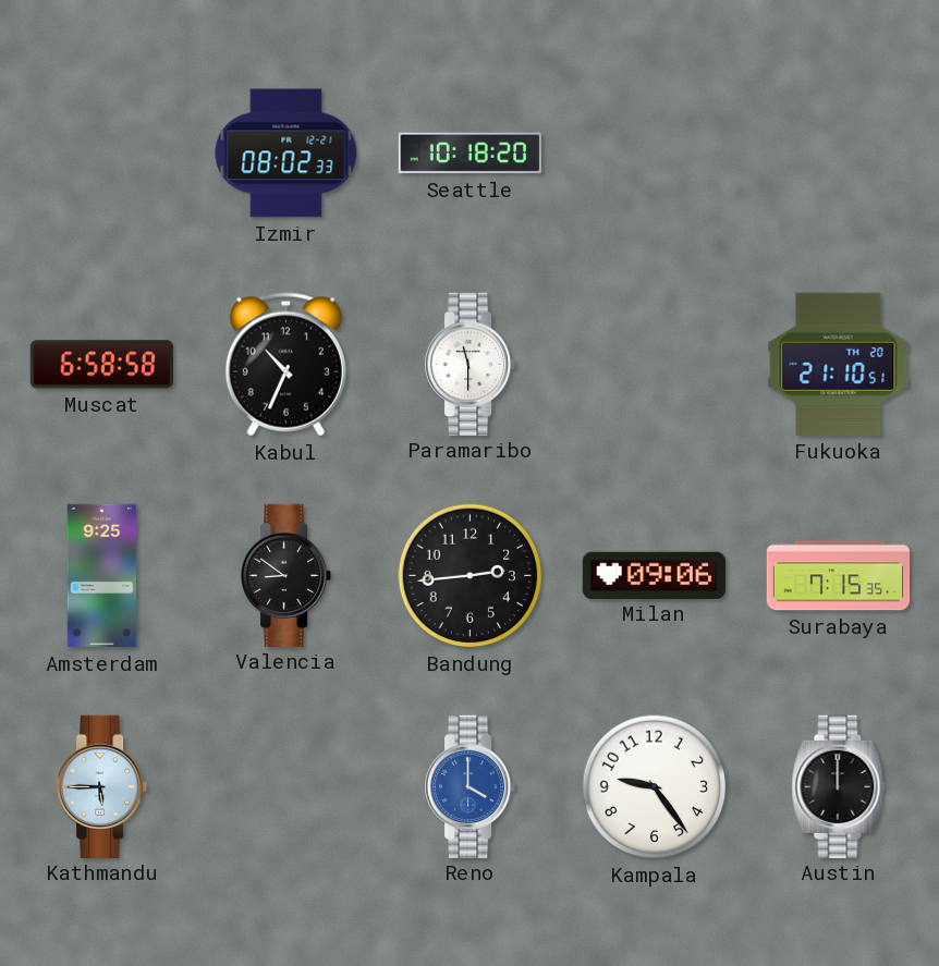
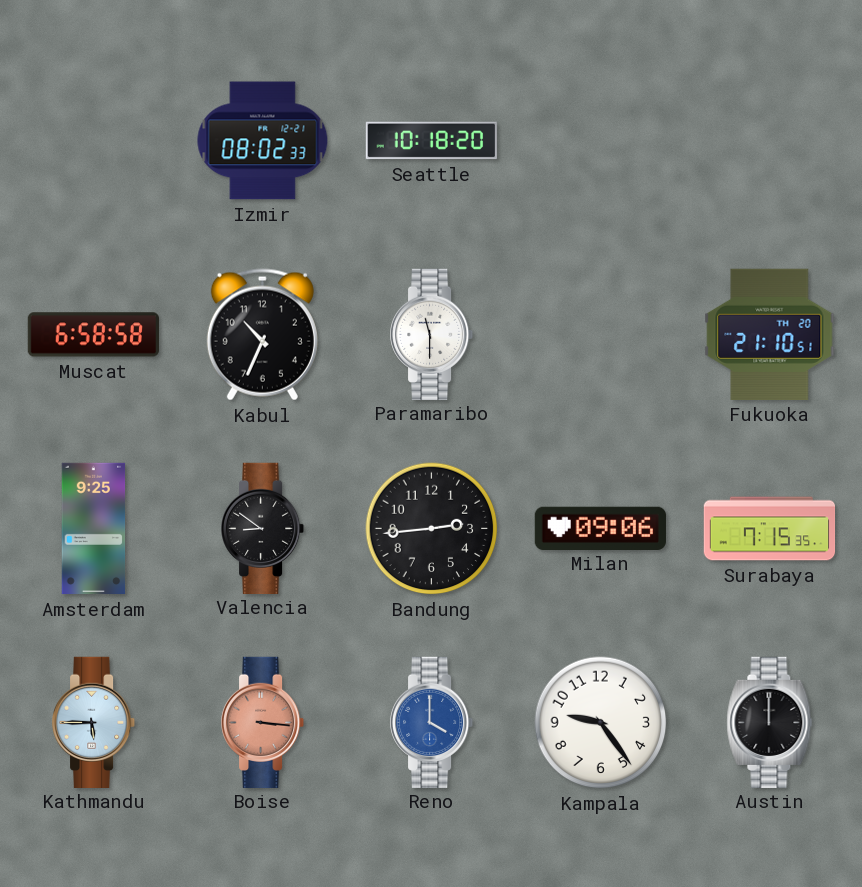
Boise: none -> 3:16 (264, 722)
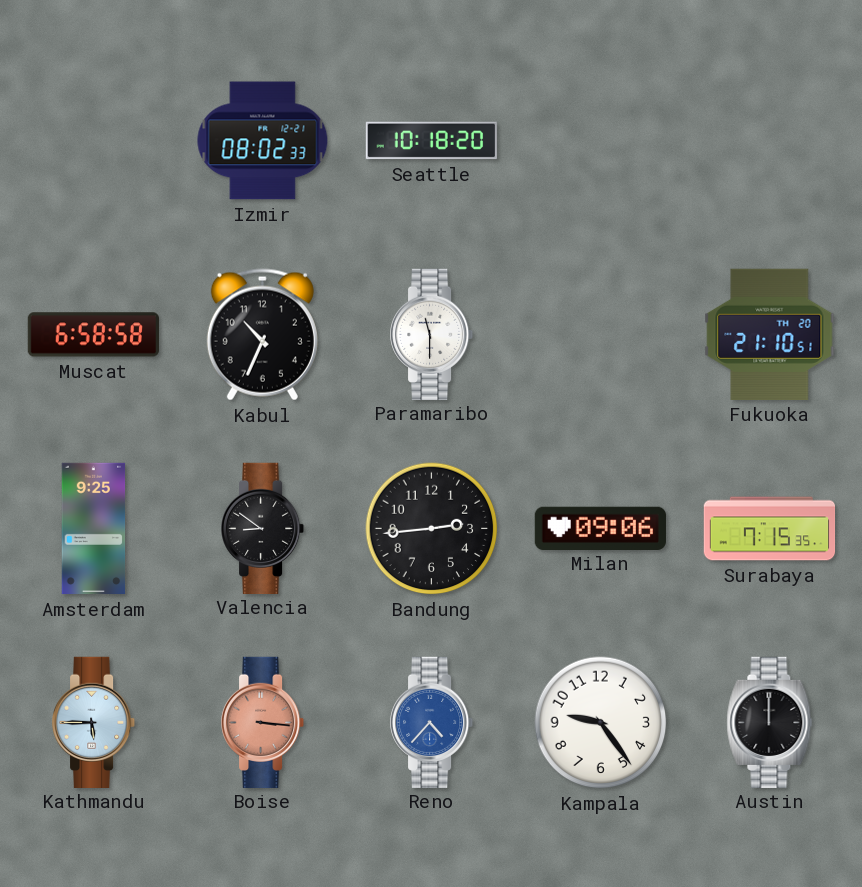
Reno: 4:00 -> 4:37 (433, 722)
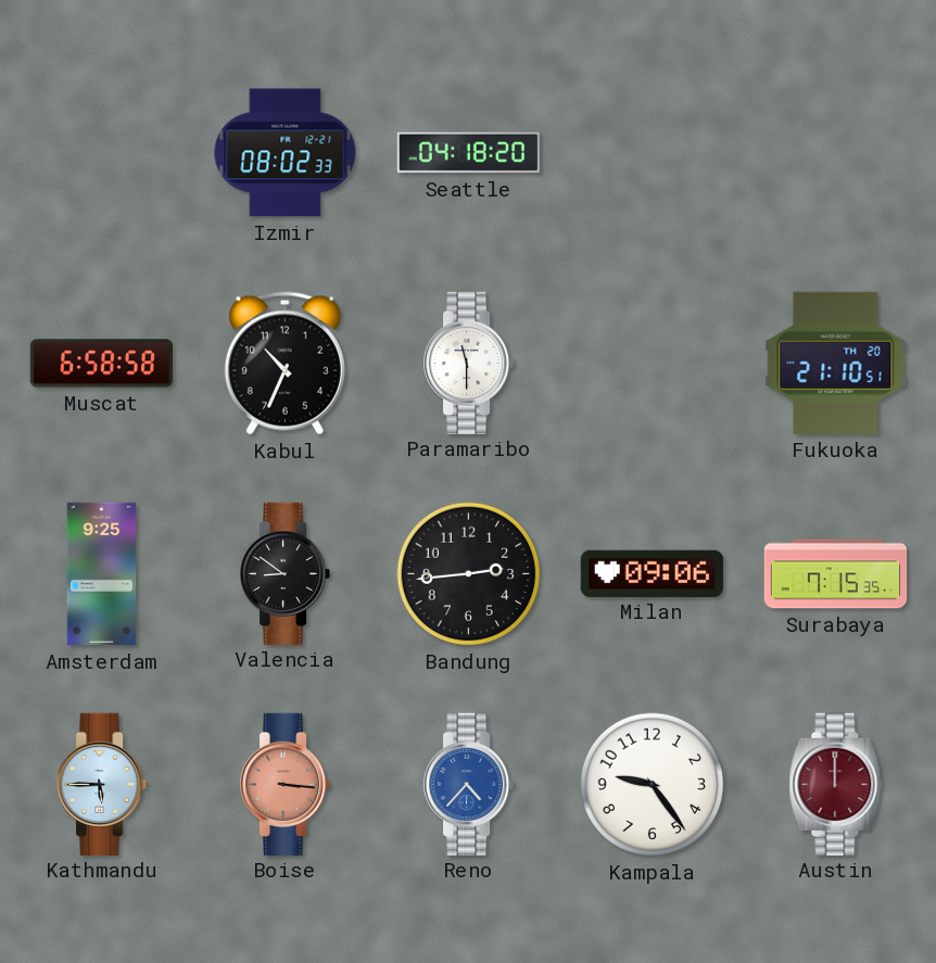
Seattle: 10:18 -> 04:18 (468, 153)
Austin dial: black -> burgundy (836, 784)
